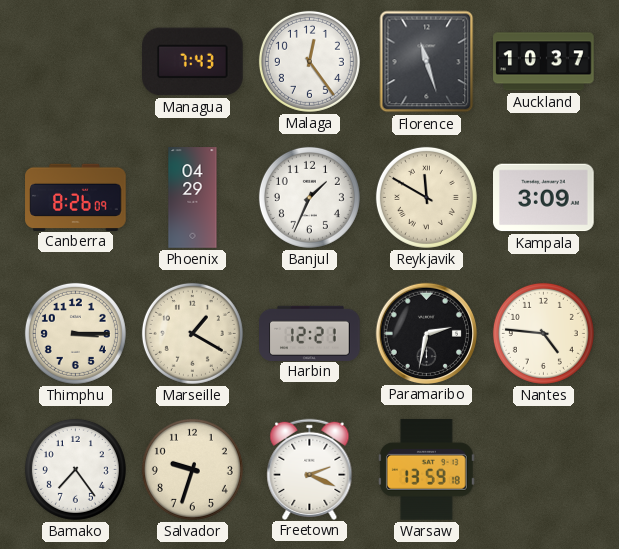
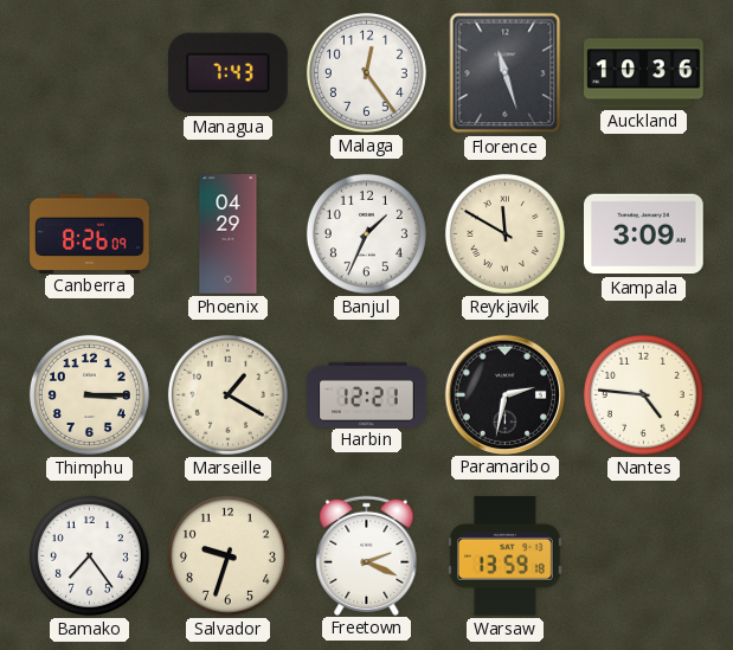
Auckland: 10:37 -> 10:36 (644, 73)
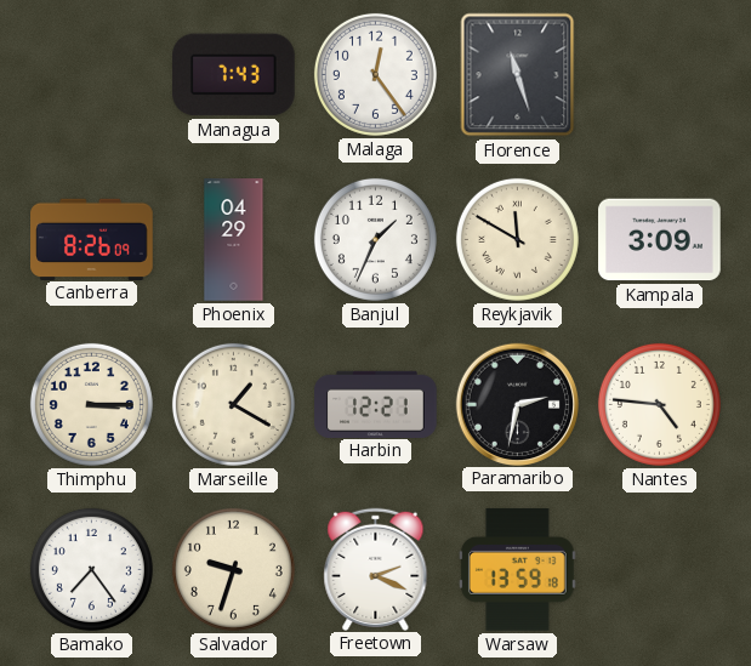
Auckland: 10:36 -> none (644, 73)
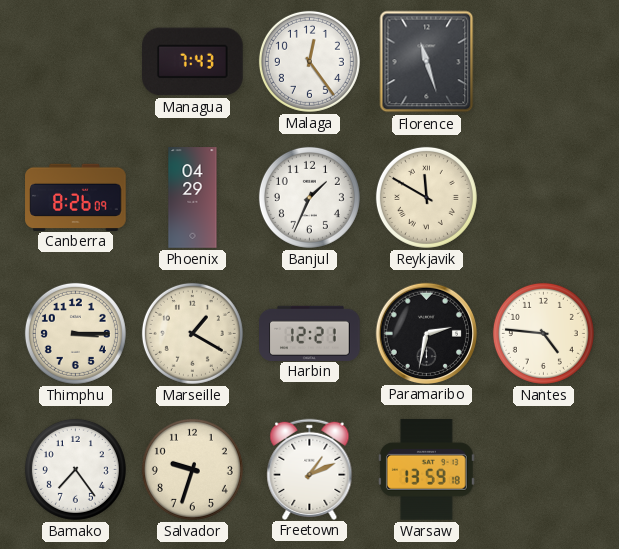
Kampala: 3:09 -> none (660, 240)
Freetown: 2:19 -> 1:11 (310, 469)
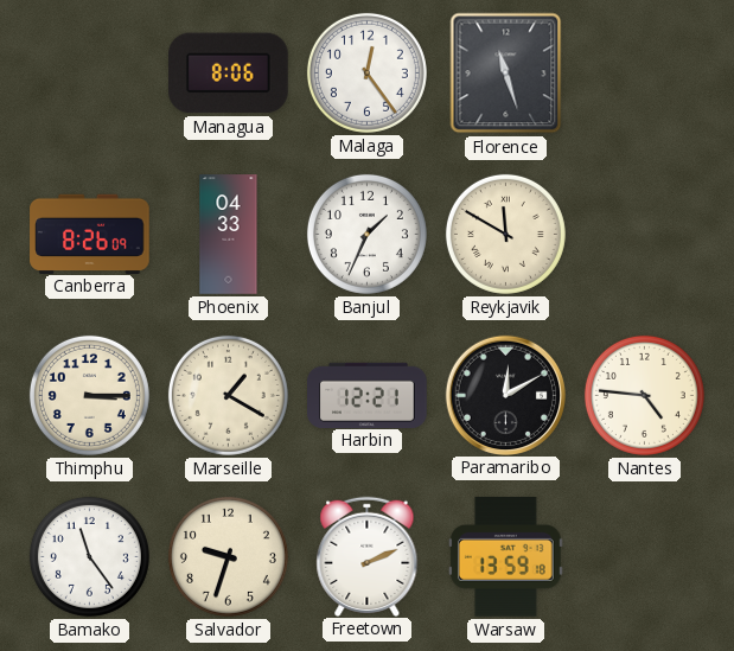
Managua: 7:43 -> 8:06 (229, 74)
Phoenix: 04:29 -> 04:33 (229, 235)
Paramaribo: 2:32 -> 12:10 (505, 395)
Bamako: 7:24 -> 11:24 (89, 556)
Freetown: 1:11 -> 2:11 (368, 556)
